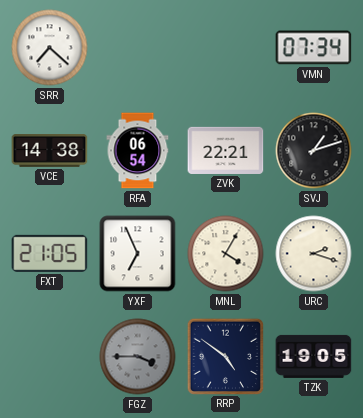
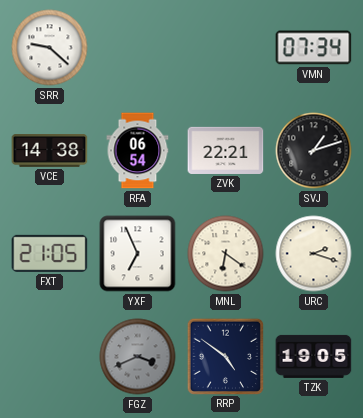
SRR: 7:22 -> 9:22 (50, 48)
MNL: 4:05 -> 6:21 (226, 254)
FGZ: 3:45 -> 3:41 (138, 357)
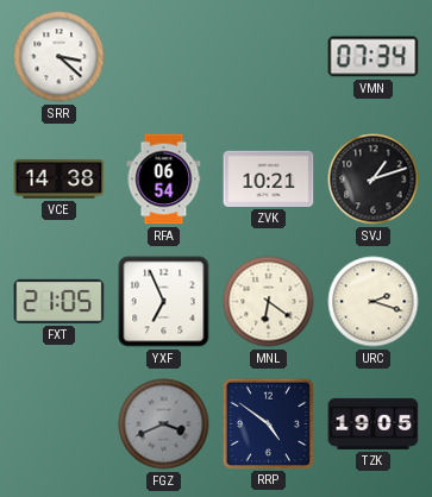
SRR: 9:22 -> 3:22 (60, 57)
ZVK: 22:21 -> 10:21 (269, 178)
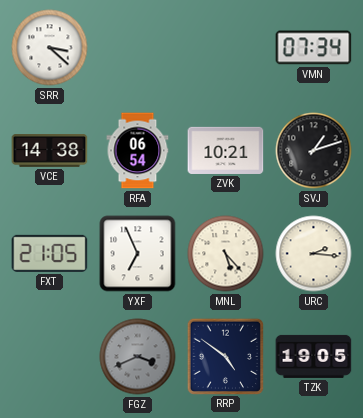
MNL: 6:21 -> 5:23 (226, 254)
URC: 2:18 -> 2:16 (314, 254)
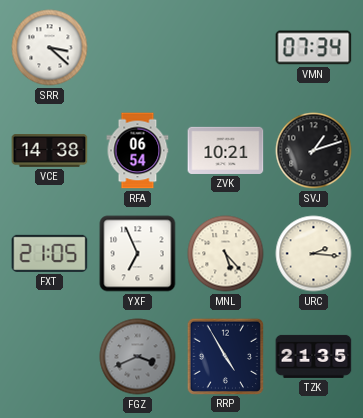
RRP: 4:51 -> 4:55 (225, 356)
TZK: 19:05 -> 21:35 (314, 356)
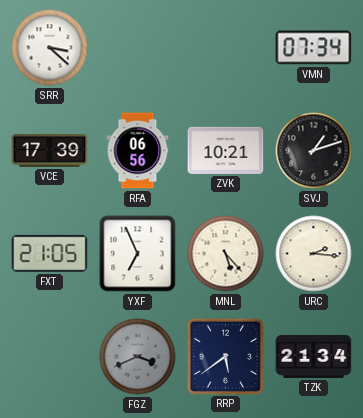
VCE: 14:38 -> 17:39 (50, 151)
RFA: 06:54 -> 06:56 (138, 151)
RRP: 4:55 -> 5:39 (225, 356)
TZK: 21:35 -> 21:34 (314, 356)
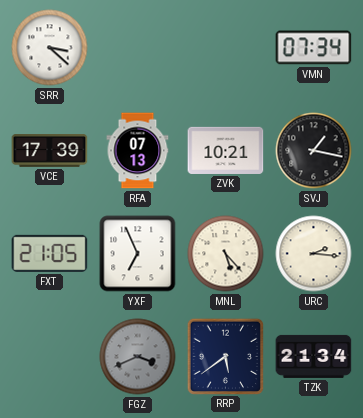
RFA: 06:56 -> 07:13 (138, 151)
SVJ: 1:12 -> 1:17 (314, 151)
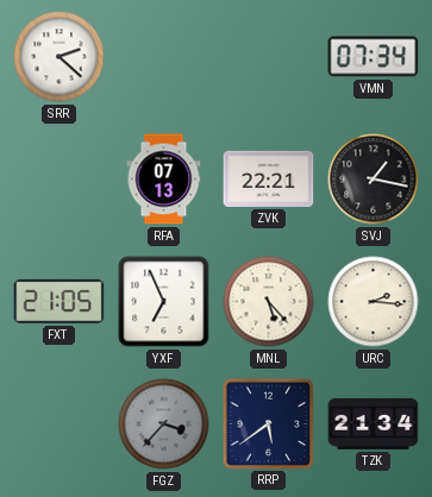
SRR: 3:22 -> 2:22 (60, 57)
VCE: 17:39 -> none (50, 151)
ZVK: 10:21 -> 22:21 (269, 178)
FGZ: 3:41 -> 3:37 (164, 424)
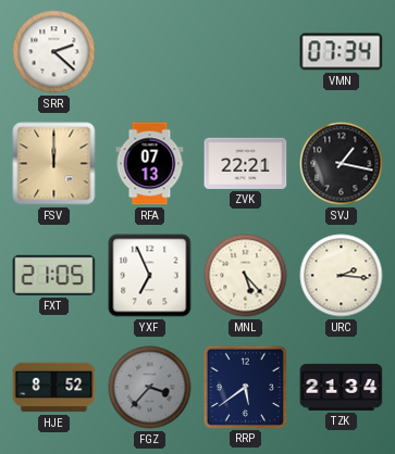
FSV: none -> 12:00 (54, 164)
HJE: none -> 8:52 (54, 388)
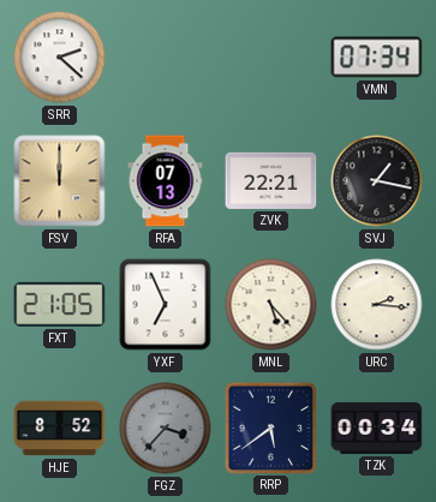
TZK: 21:34 -> 00:34 (377, 428)
